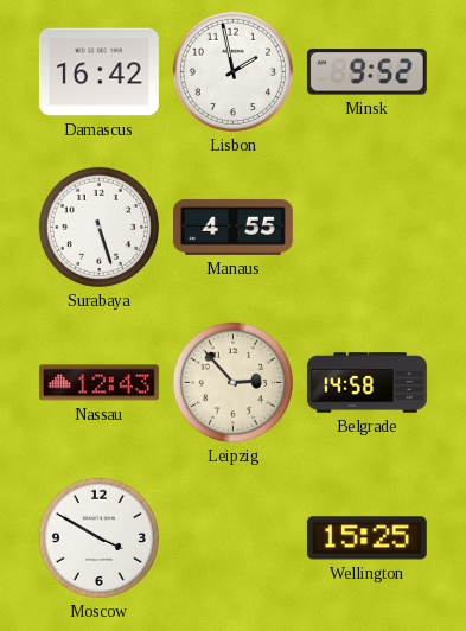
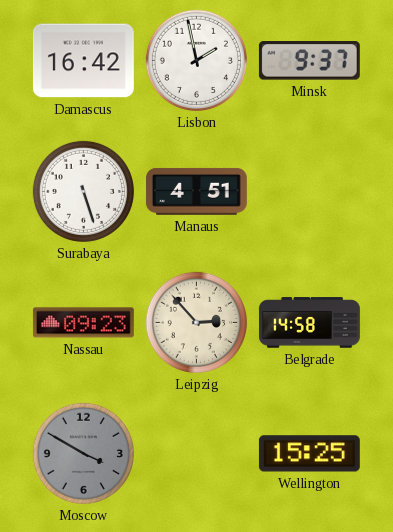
Minsk: 9:52 -> 9:37 (309, 61)
Manaus: 4:55 -> 4:51 (196, 191)
Nassau: 12:43 -> 09:23 (83, 323)
Moscow dial: white -> grey (83, 453)
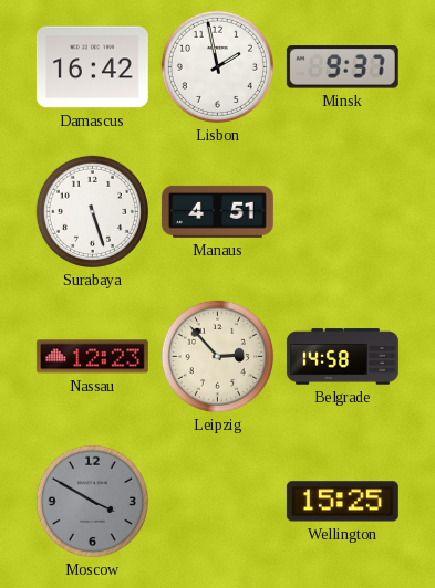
Nassau: 09:23 -> 12:23 (92, 357)
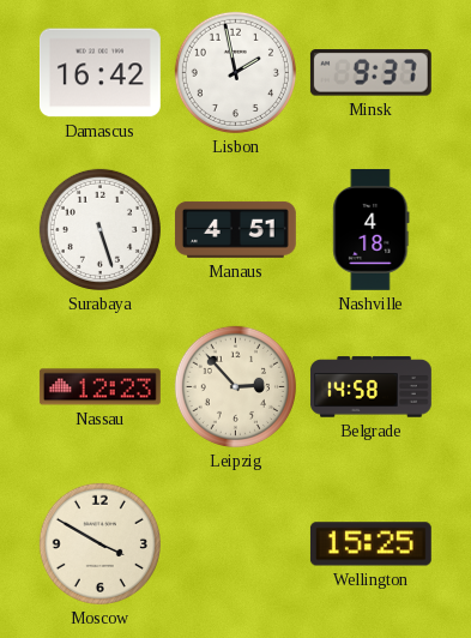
Nashville: none -> 4:18 (372, 229)
Moscow dial: grey -> cream (99, 543)
